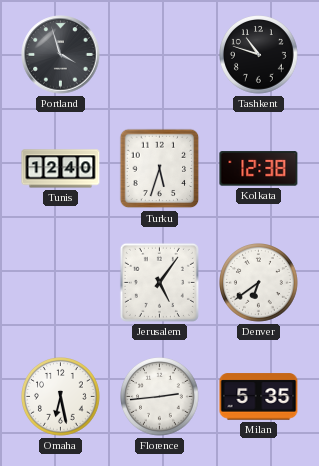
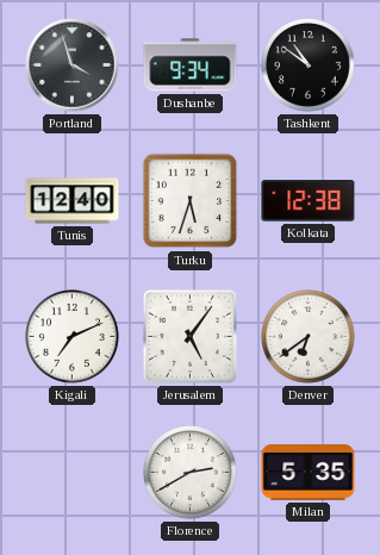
Dushanbe: none -> 9:34 (191, 66)
Tashkent: 10:48 -> 10:51 (309, 66)
Kigali: none -> 7:11 (73, 337)
Omaha: 6:28 -> none (61, 397)
Florence: 2:44 -> 2:40 (191, 473)
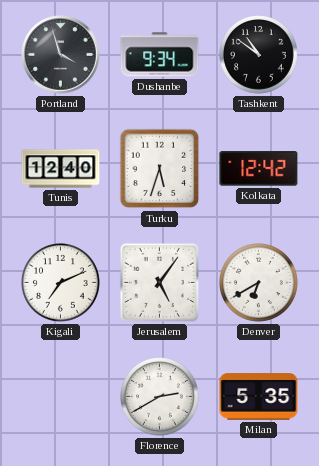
Kolkata: 12:38 -> 12:42 (259, 169)
Denver: 6:39 -> 6:40 (259, 283)
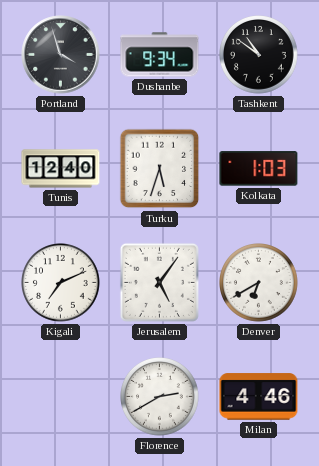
Kolkata: 12:42 -> 1:03 (259, 169)
Milan: 5:35 -> 4:46 (259, 397)
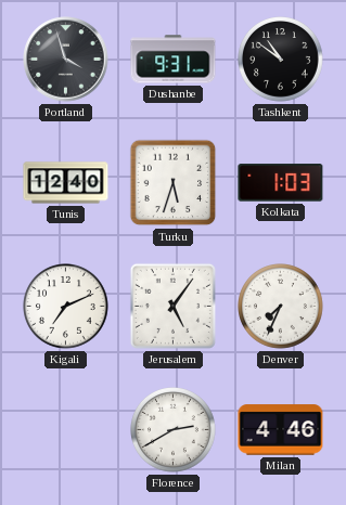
Dushanbe: 9:34 -> 9:31 (174, 60)
Denver: 6:40 -> 7:34 (281, 307)
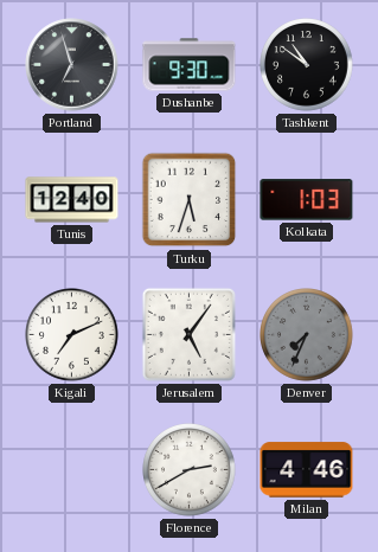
Portland: 3:57 -> 6:57 (72, 65)
Dushanbe: 9:31 -> 9:30 (190, 65)
Denver dial: white -> grey (307, 335)
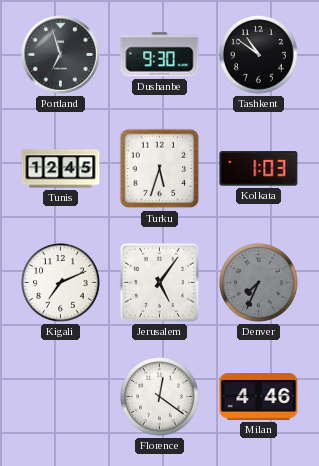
Tunis: 12:40 -> 12:45 (61, 169)
Florence: 2:40 -> 12:21 (160, 397)
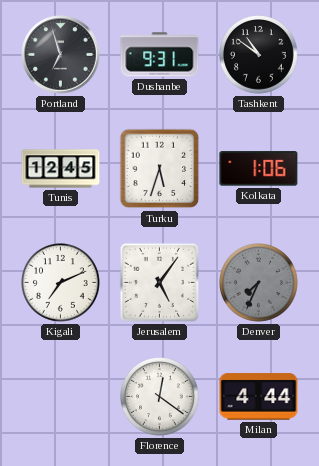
Dushanbe: 9:30 -> 9:31 (160, 55)
Kolkata: 1:03 -> 1:06 (259, 169)
Milan: 4:46 -> 4:44 (259, 397)
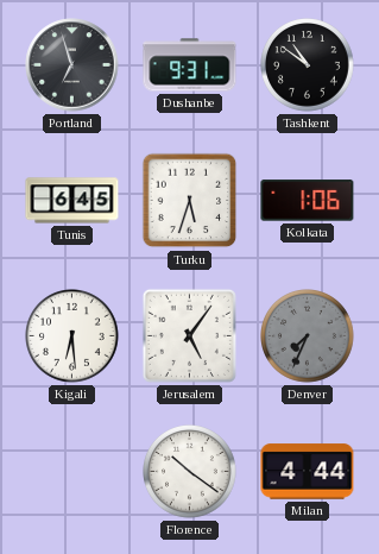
Tunis: 12:45 -> 6:45 (72, 201)
Kigali: 7:11 -> 6:29 (72, 336)
Florence: 12:21 -> 10:21 (190, 472)
